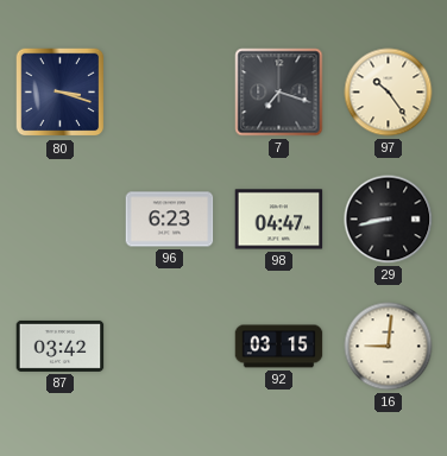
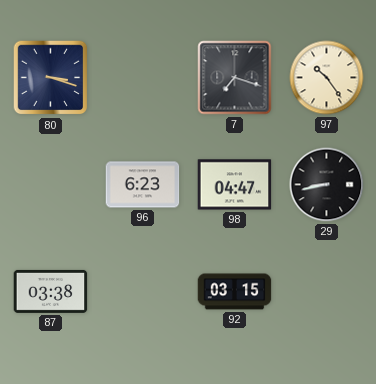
87: 03:42 -> 03:38 (51, 291)
16: 9:01 -> none (389, 347)
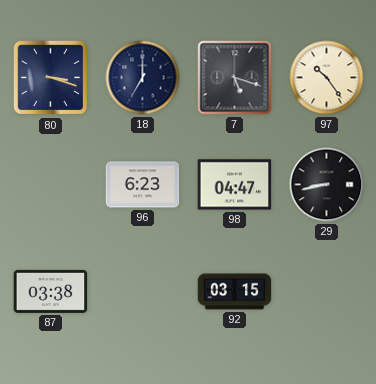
18: none -> 7:00 (143, 78)
7: 7:18 -> 5:18 (235, 78)
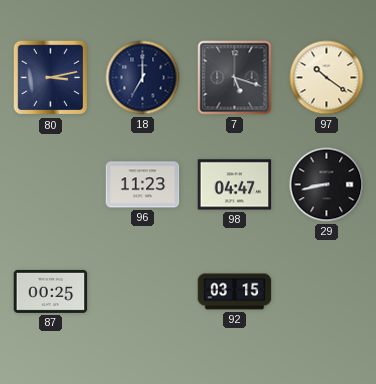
80: 3:18 -> 3:13 (51, 78)
97: 10:24 -> 10:21 (327, 78)
96: 6:23 -> 11:23 (143, 185)
87: 03:38 -> 00:25 (51, 291)
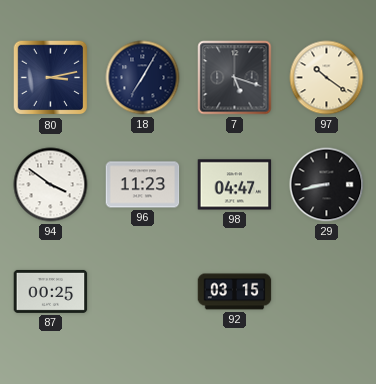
18: 7:00 -> 7:05 (143, 78)
94: none -> 3:51 (51, 185)
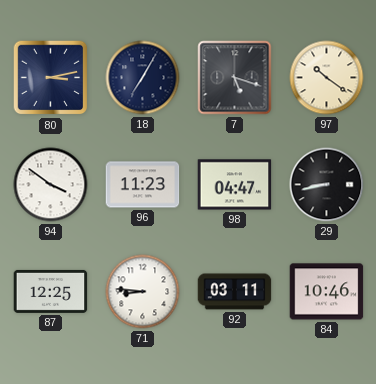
87: 00:25 -> 12:25 (51, 291)
71: none -> 8:46 (143, 292)
92: 03:15 -> 03:11 (235, 292)
84: none -> 10:46 (327, 292)
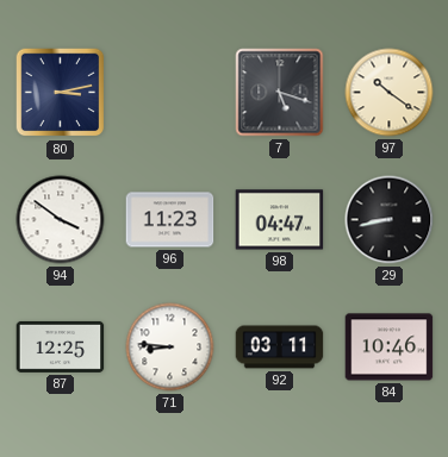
18: 7:05 -> none (143, 78)
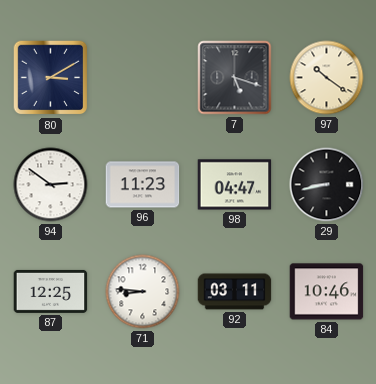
80: 3:13 -> 3:10 (51, 78)
94: 3:51 -> 2:51 (51, 185)
